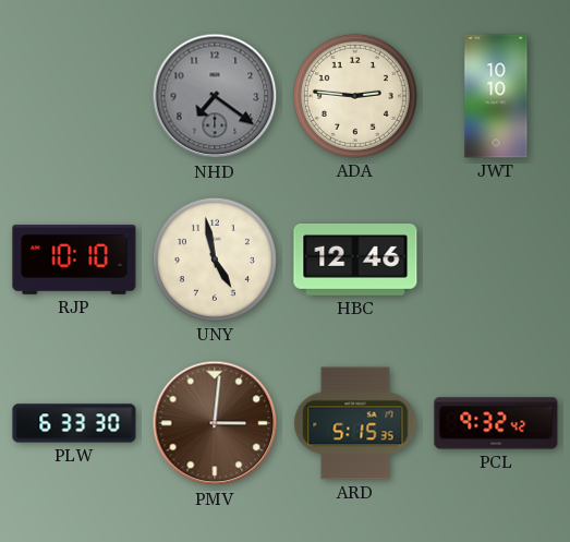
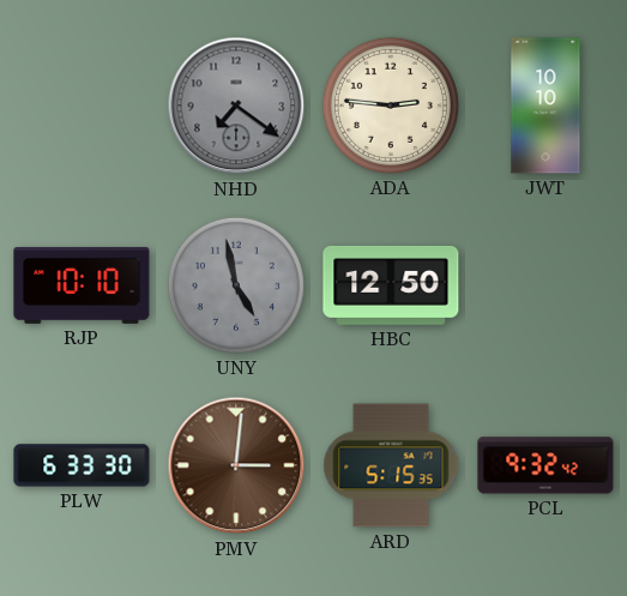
UNY dial: cream -> grey (236, 285)
HBC: 12:46 -> 12:50 (391, 287)
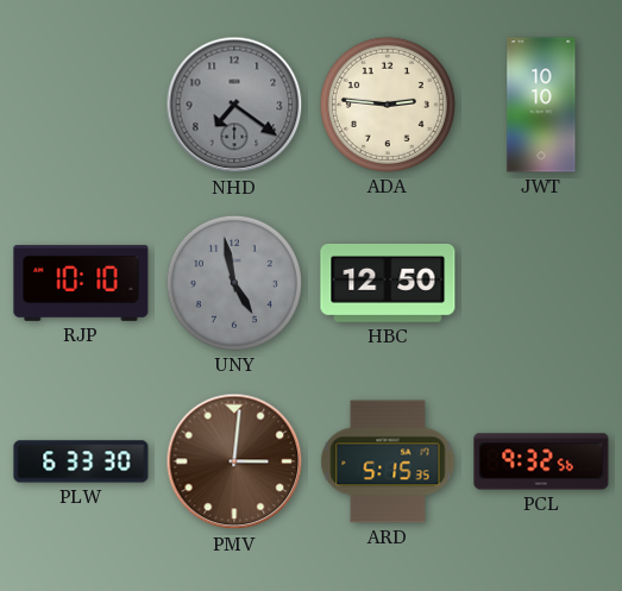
PCL: 9:32:42 -> 9:32:56 (541, 461)
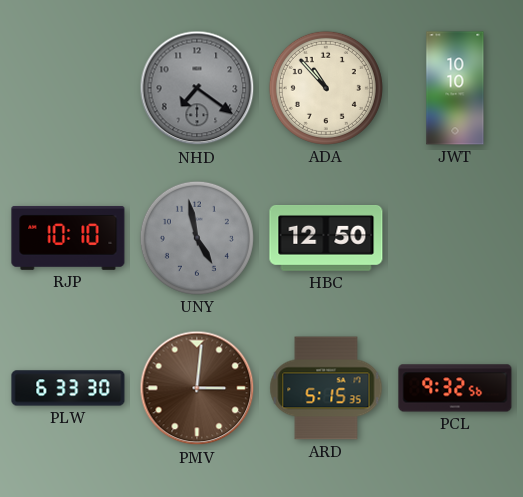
ADA: 2:46 -> 10:53 (326, 88)
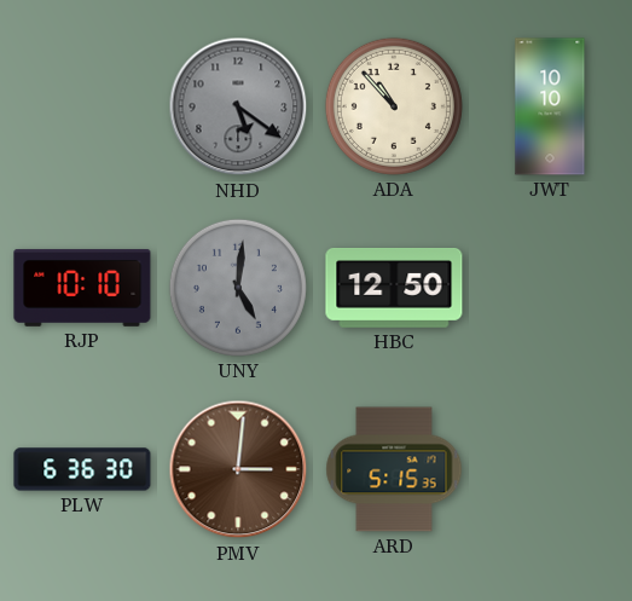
NHD: 7:21 -> 5:21 (238, 106)
UNY: 4:58 -> 5:01 (238, 288)
PLW: 6:33 -> 6:36 (82, 469)
PCL: 9:32 -> none (455, 388)
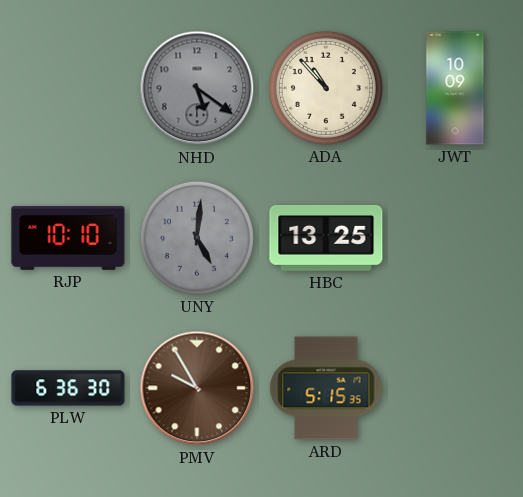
JWT: 10:10 -> 10:09 (455, 88)
HBC: 12:50 -> 13:25 (326, 239)
PMV: 3:01 -> 9:55 (197, 388)
